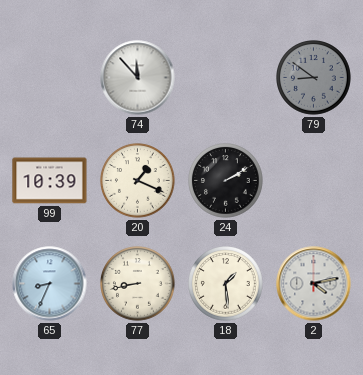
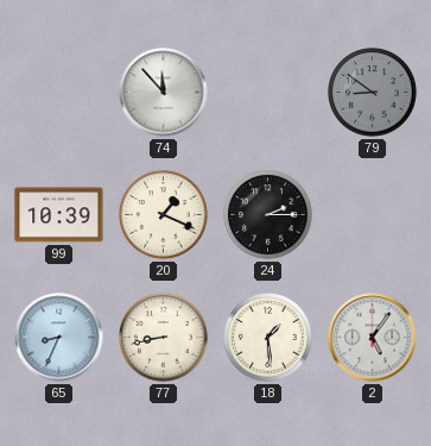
24: 2:10 -> 2:15 (268, 215)
2: 4:13 -> 5:06 (373, 338)
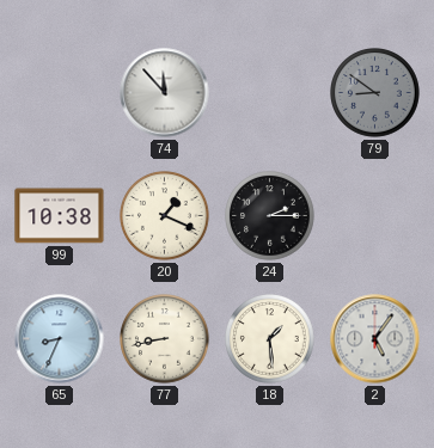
99: 10:39 -> 10:38 (60, 216)
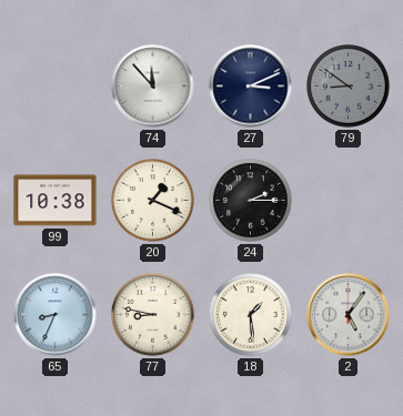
27: none -> 3:11 (251, 87)
77: 8:43 -> 8:47 (153, 315)
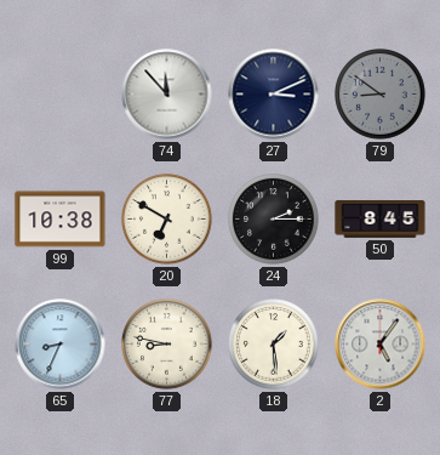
20: 1:19 -> 6:50 (167, 220)
50: none -> 8:45 (381, 220)
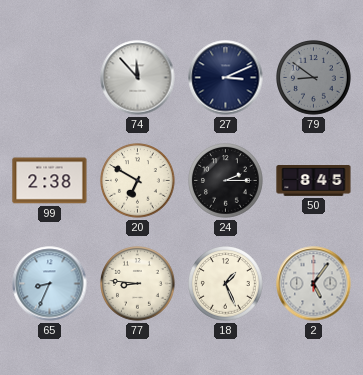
99: 10:38 -> 2:38 (50, 181)
77: 8:47 -> 8:46 (138, 284)
18: 1:29 -> 1:26 (226, 284)
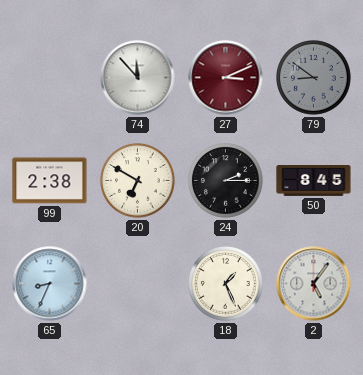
27 dial: navy -> burgundy (226, 78)
77: 8:46 -> none (138, 284)
